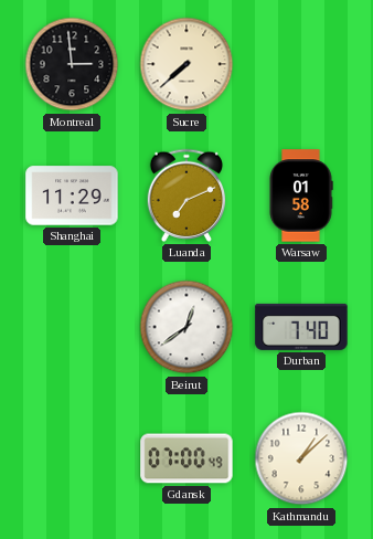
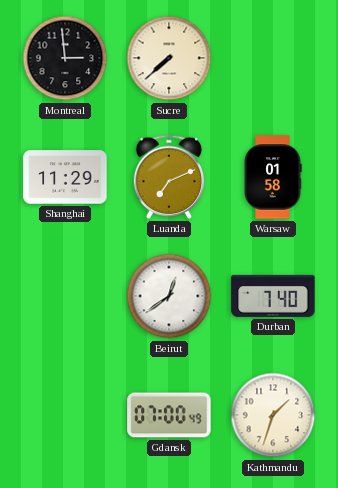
Kathmandu: 1:08 -> 1:33 (273, 415)
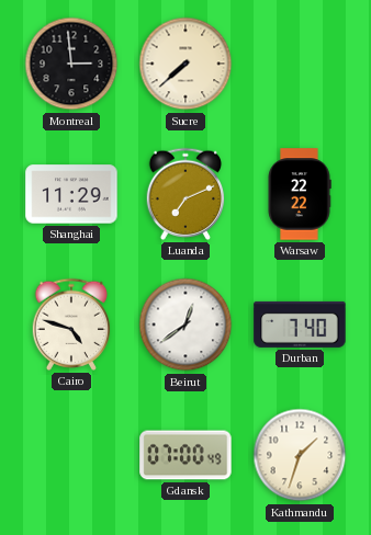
Warsaw: 01:58 -> 22:22 (300, 194)
Cairo: none -> 4:48 (71, 325)
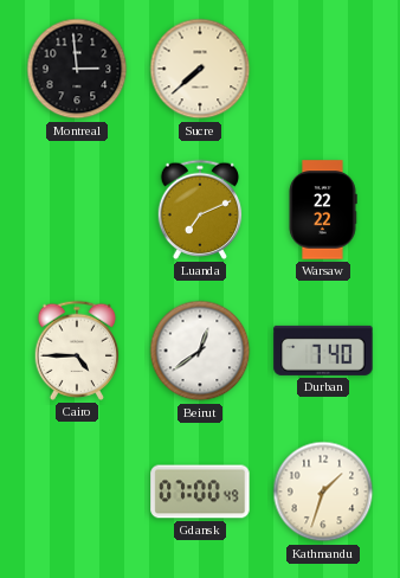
Shanghai: 11:29 -> none (71, 194)
Cairo: 4:48 -> 4:45 (77, 351)
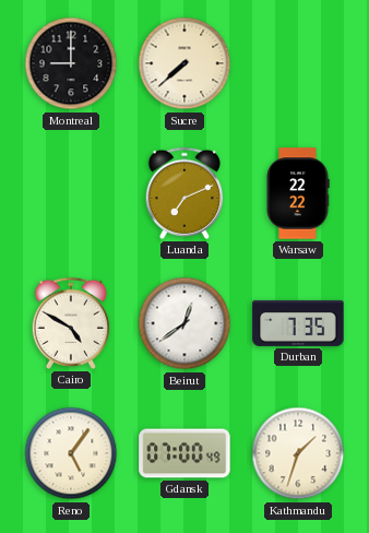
Montreal: 2:59 -> 9:00 (71, 63)
Cairo: 4:45 -> 4:50 (71, 323)
Durban: 7:40 -> 7:35 (298, 323)
Reno: none -> 5:06 (71, 453)
